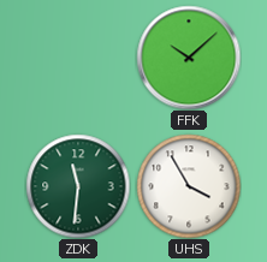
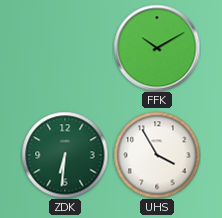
FFK: 10:08 -> 10:10 (157, 48)
ZDK: 11:31 -> 6:31 (65, 155)
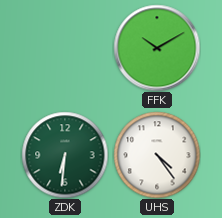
UHS: 3:55 -> 4:24 (157, 155)
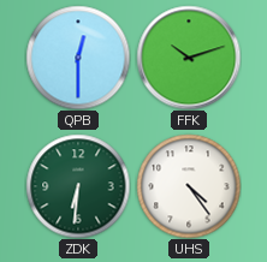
QPB: none -> 12:30 (78, 58)
FFK: 10:10 -> 10:12 (189, 58)
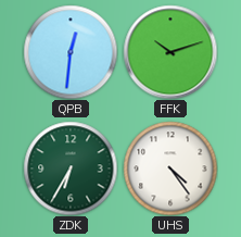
QPB: 12:30 -> 12:31 (71, 52)
ZDK: 6:31 -> 6:35 (71, 169)
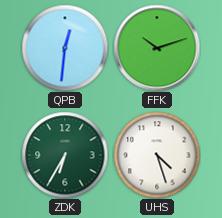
UHS: 4:24 -> 4:27 (157, 155)
